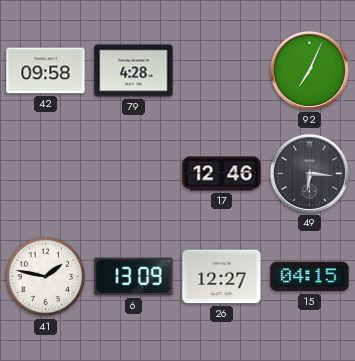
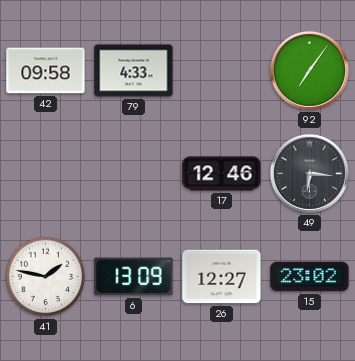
79: 4:28 -> 4:33 (134, 71)
92: 7:04 -> 7:06 (309, 70)
15: 04:15 -> 23:02 (310, 277)
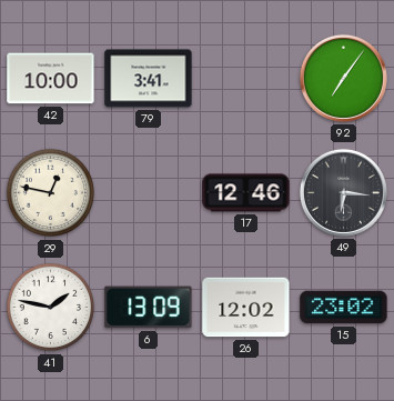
42: 09:58 -> 10:00 (51, 79)
79: 4:33 -> 3:41 (149, 79)
29: none -> 12:47 (51, 193)
26: 12:27 -> 12:02 (246, 308)
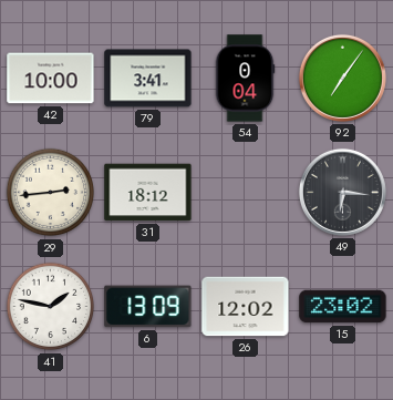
54: none -> 0:04 (245, 79)
29: 12:47 -> 2:44 (51, 193)
31: none -> 18:12 (148, 193)
17: 12:46 -> none (246, 193)
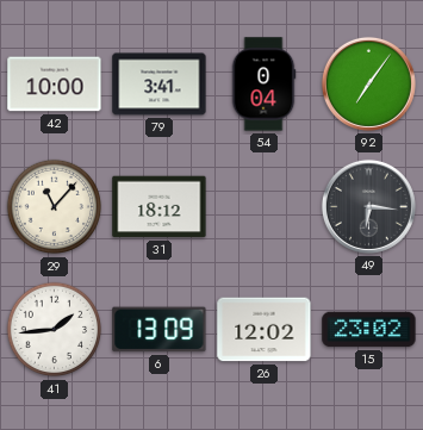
29: 2:44 -> 11:07 (55, 207)
41: 1:47 -> 1:44 (55, 330)
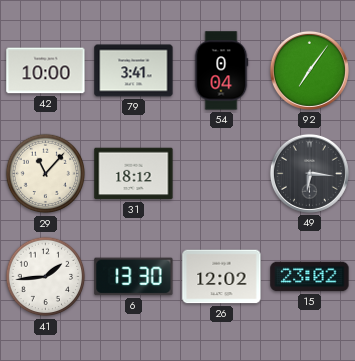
6: 13:09 -> 13:30 (134, 277)
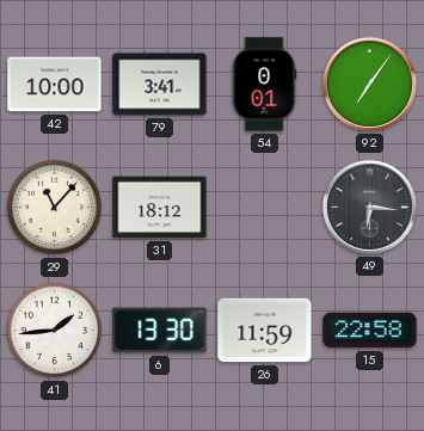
54: 0:04 -> 0:01 (264, 85)
26: 12:02 -> 11:59 (265, 331)
15: 23:02 -> 22:58 (370, 331)
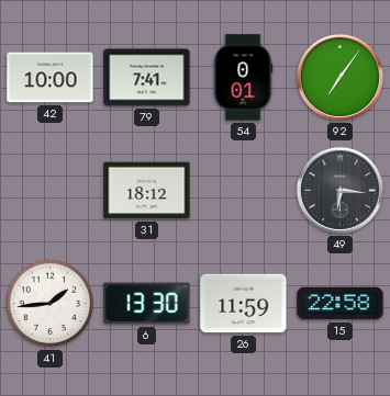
79: 3:41 -> 7:41 (147, 78)
29: 11:07 -> none (55, 208)
